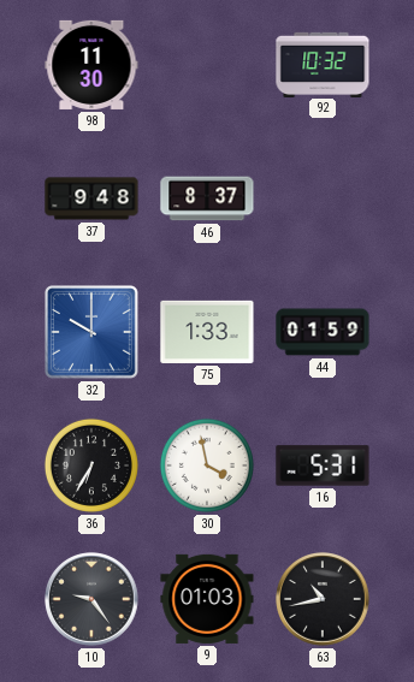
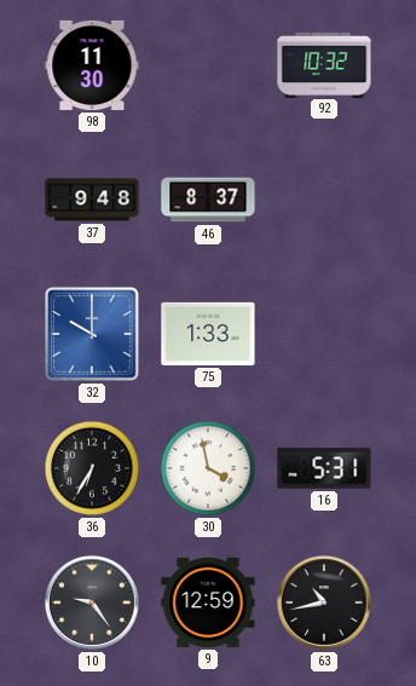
44: 01:59 -> none (323, 332)
9: 01:03 -> 12:59 (208, 603)
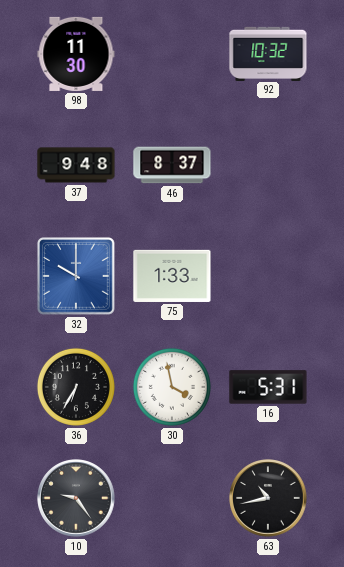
9: 12:59 -> none (208, 603)
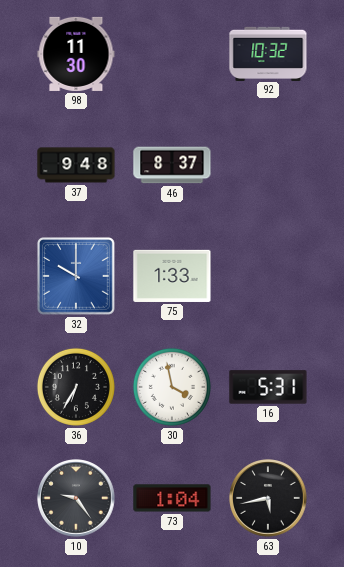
73: none -> 1:04 (172, 498)
63: 10:43 -> 5:43 (268, 498)
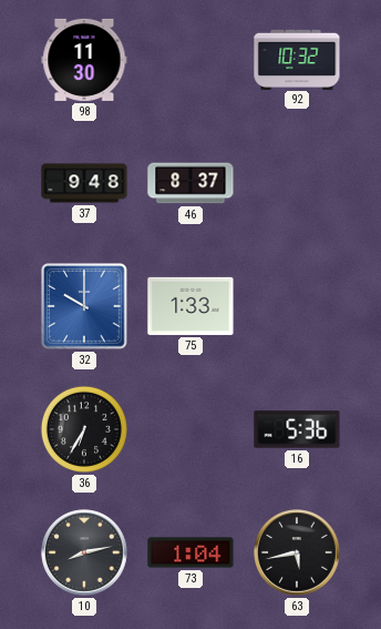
30: 3:58 -> none (172, 387)
16: 5:31 -> 5:36 (297, 429)
10: 9:24 -> 8:13 (84, 552)
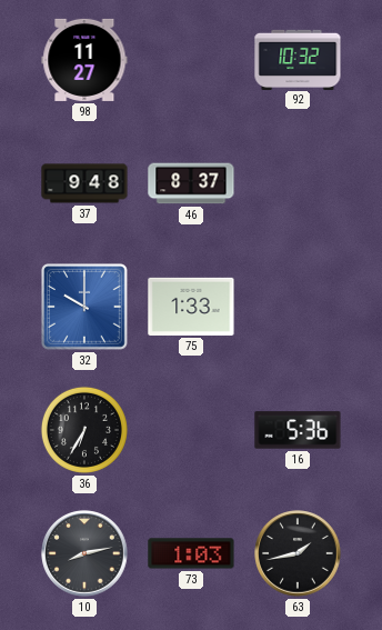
98: 11:30 -> 11:27 (84, 60)
73: 1:04 -> 1:03 (191, 553)
63: 5:43 -> 1:43 (298, 553)
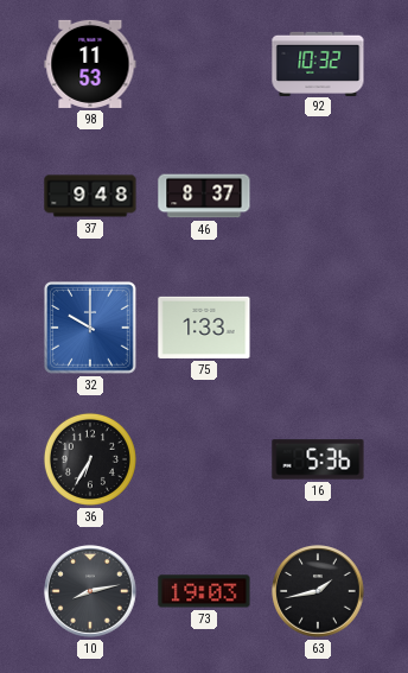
98: 11:27 -> 11:53 (90, 64)
73: 1:03 -> 19:03 (204, 591)
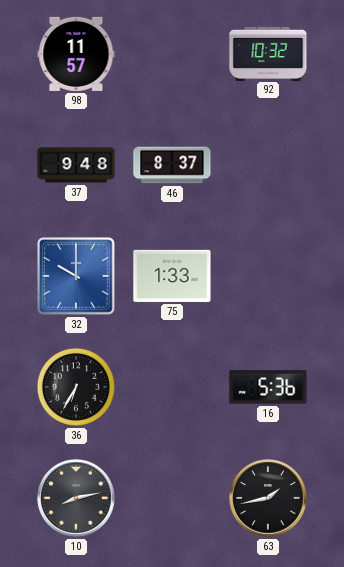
98: 11:53 -> 11:57 (76, 54)
73: 19:03 -> none (204, 591)
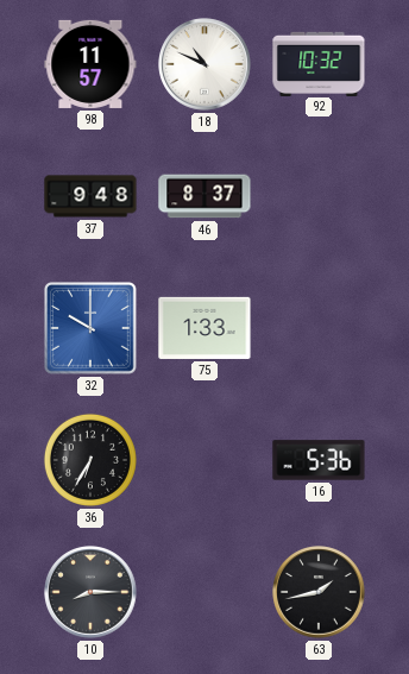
18: none -> 10:49 (204, 64)
10: 8:13 -> 8:15 (90, 592)
